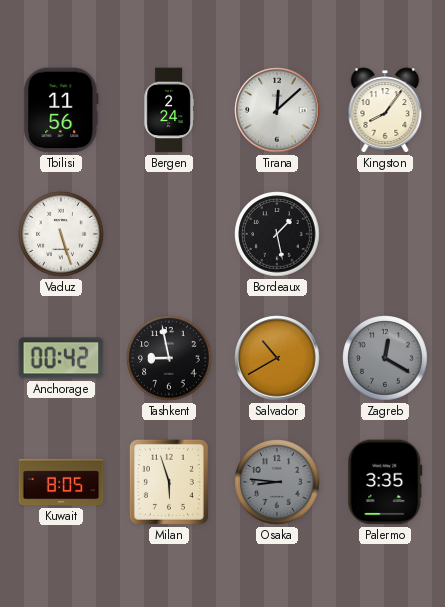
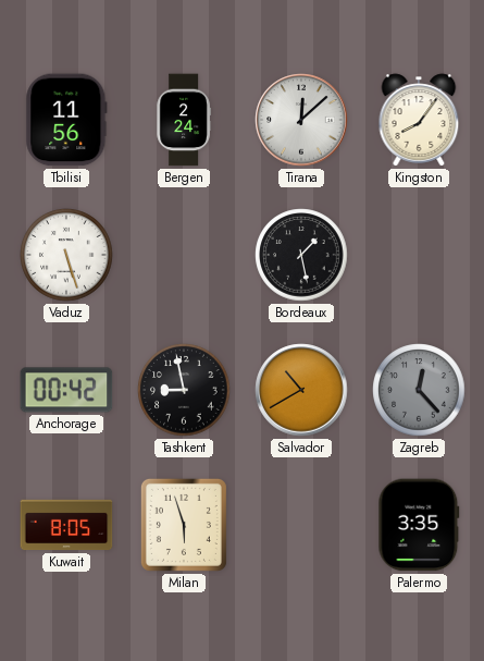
Zagreb: 12:20 -> 12:23 (419, 390)
Osaka: 8:46 -> none (277, 482)
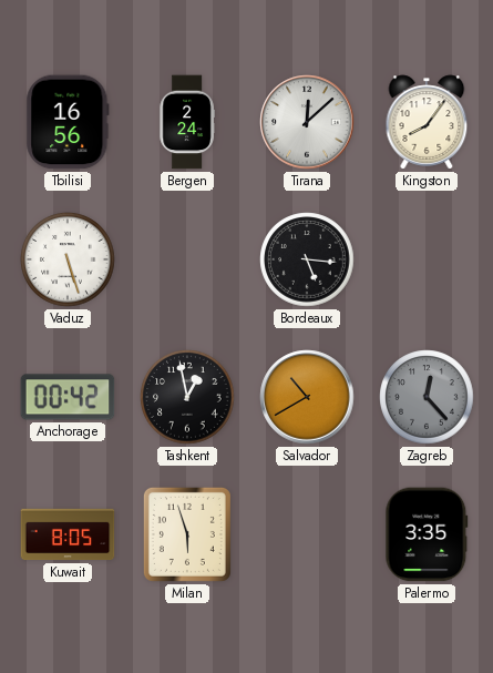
Tbilisi: 11:56 -> 16:56 (68, 122)
Bordeaux: 1:28 -> 5:16 (307, 259)
Tashkent: 8:58 -> 12:58 (187, 397)
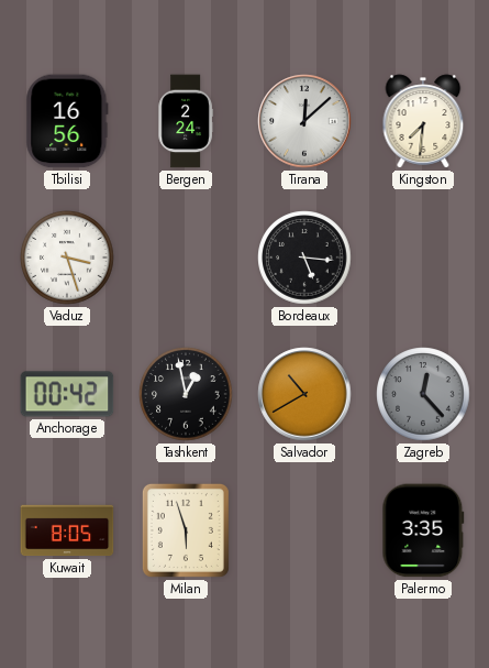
Kingston: 8:06 -> 7:31 (423, 121)
Vaduz: 5:27 -> 3:27 (67, 258)
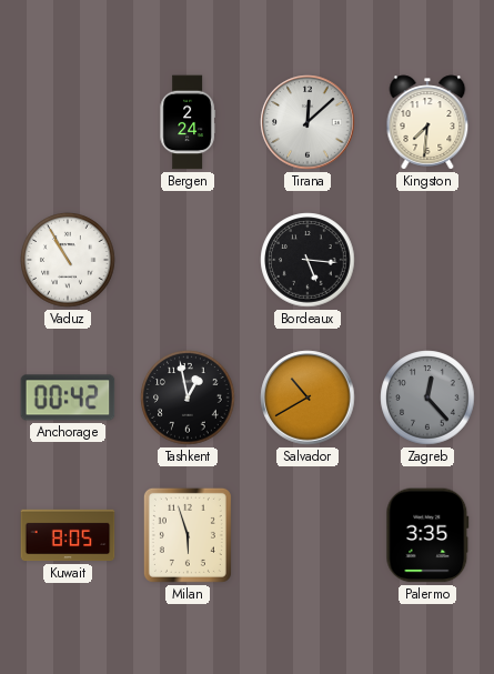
Tbilisi: 16:56 -> none (67, 121)
Vaduz: 3:27 -> 10:55 (68, 260)
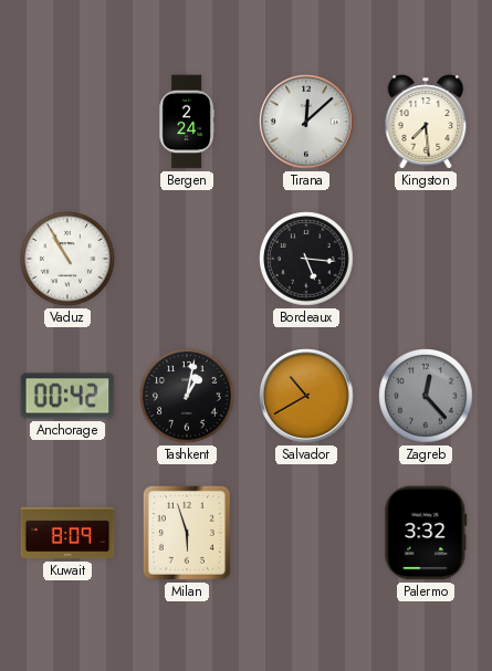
Kingston: 7:31 -> 7:29 (426, 122)
Tashkent: 12:58 -> 1:02 (187, 396)
Kuwait: 8:05 -> 8:09 (67, 533)
Palermo: 3:35 -> 3:32 (426, 533)
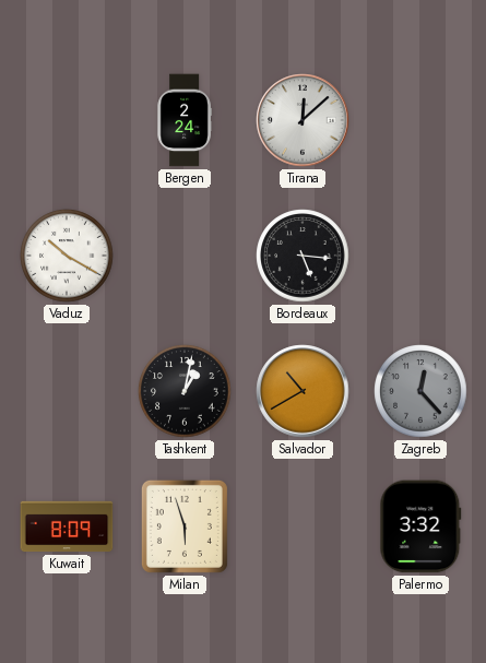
Kingston: 7:29 -> none (426, 122)
Vaduz: 10:55 -> 10:20 (67, 256)
Anchorage: 00:42 -> none (67, 396)
